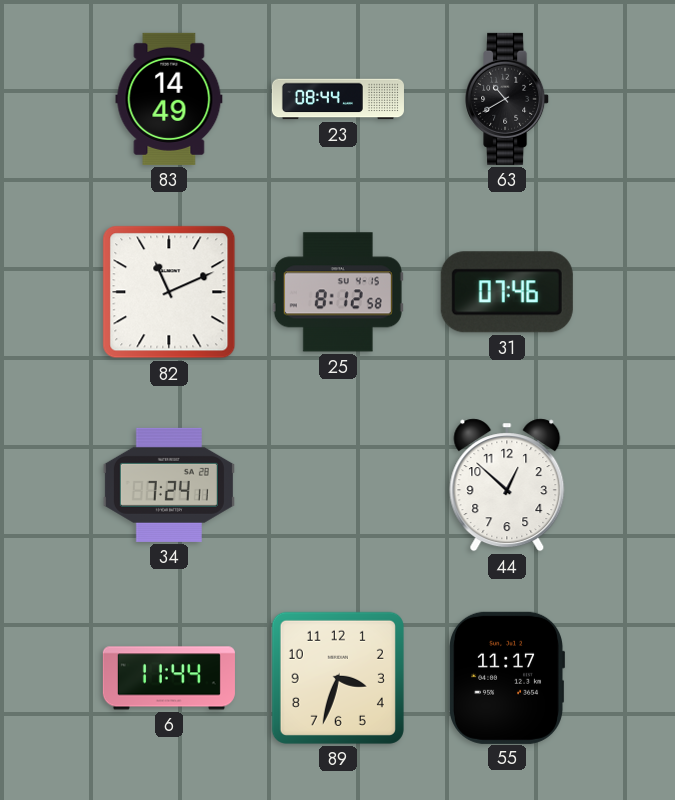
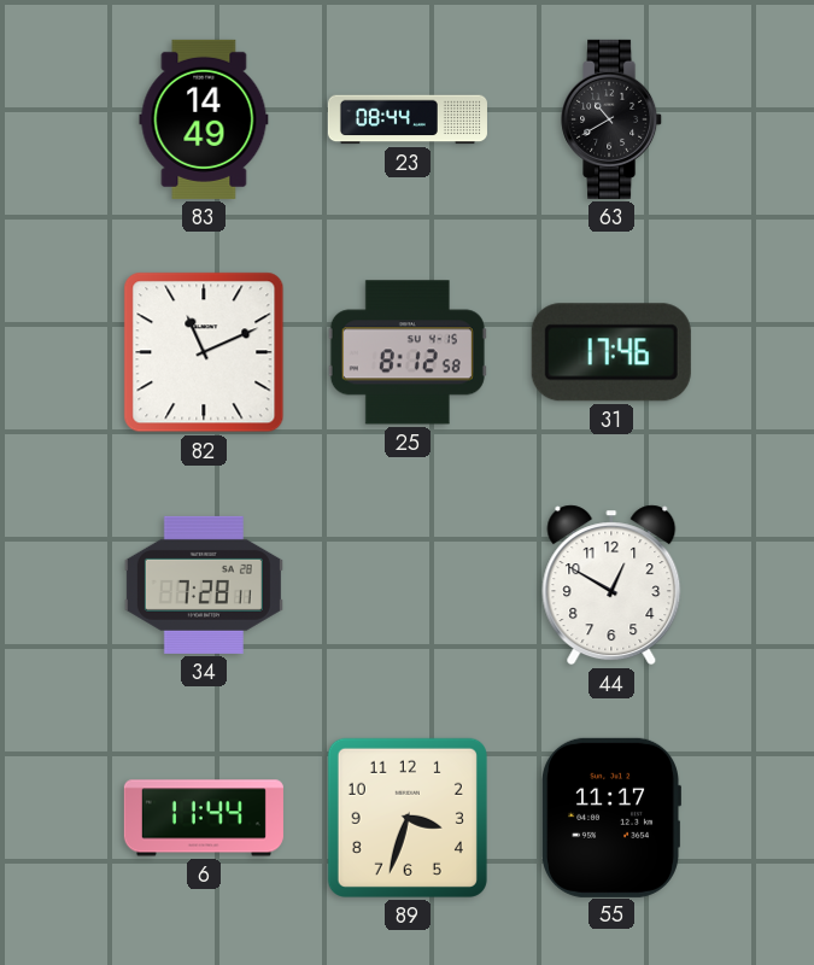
31: 07:46 -> 17:46 (611, 352)
34: 7:24 -> 7:28 (204, 585)
44: 12:52 -> 12:50 (611, 585)
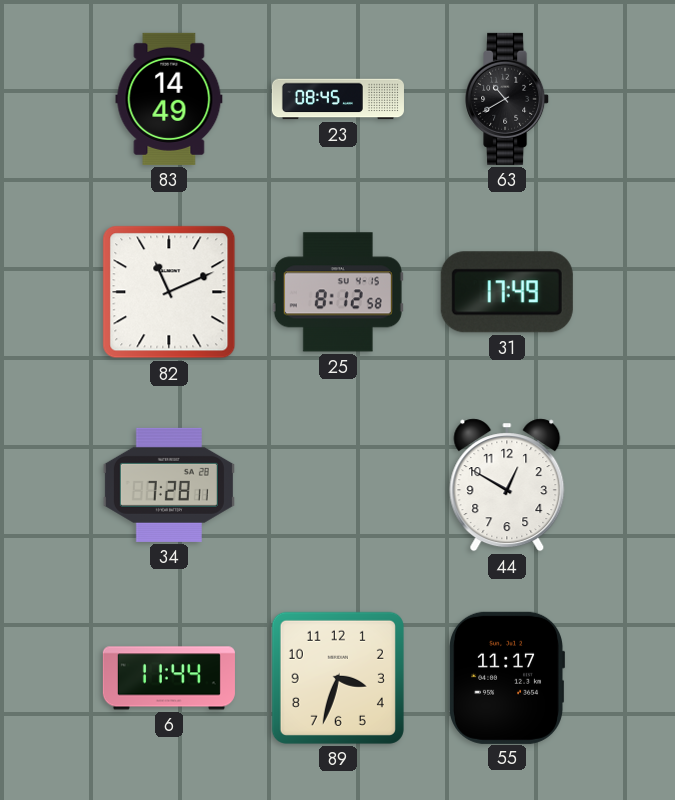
23: 08:44 -> 08:45 (338, 99)
31: 17:46 -> 17:49 (507, 292)
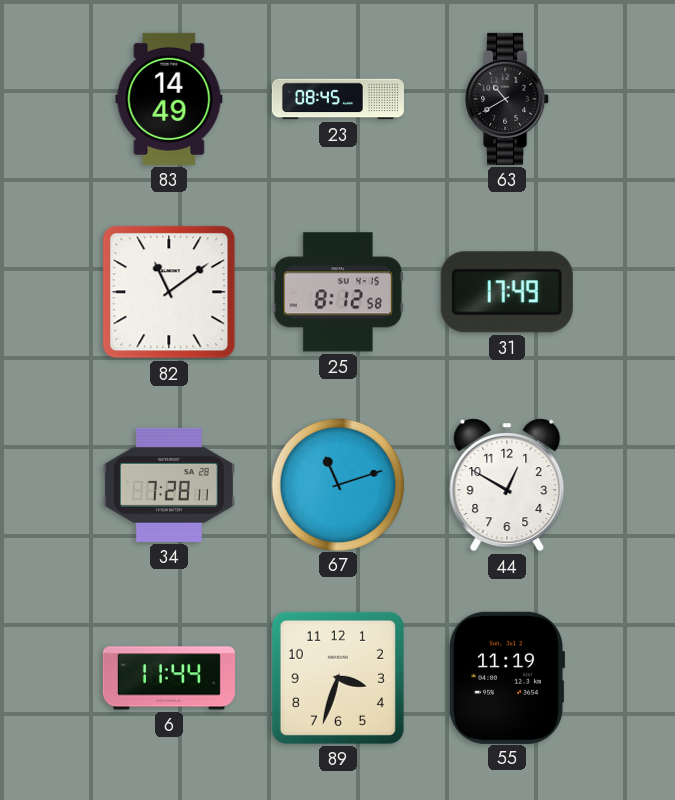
82: 11:11 -> 11:09 (169, 292)
67: none -> 11:12 (337, 484)
55: 11:17 -> 11:19 (506, 678)
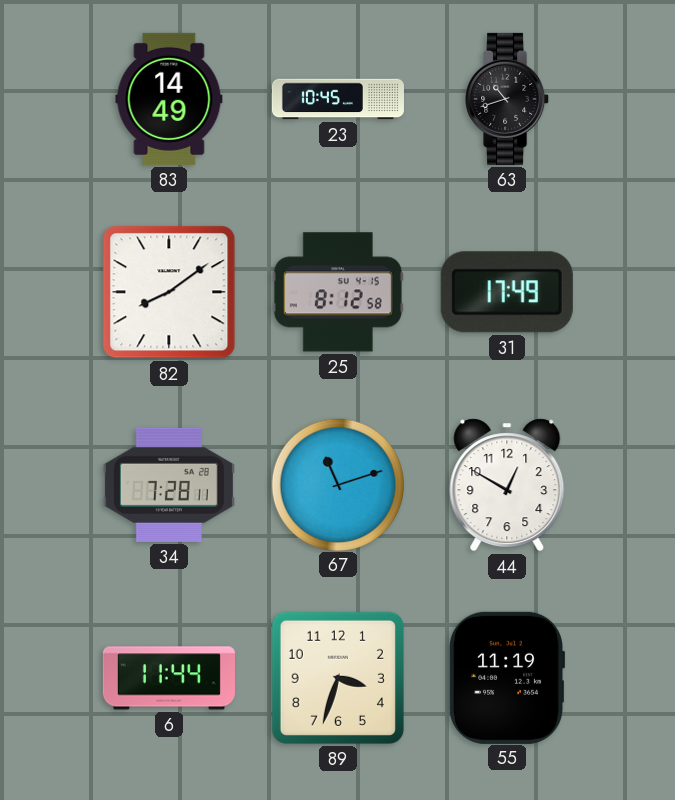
23: 08:45 -> 10:45 (338, 99)
63: 10:40 -> 10:42 (508, 99)
82: 11:09 -> 8:09 (169, 292)
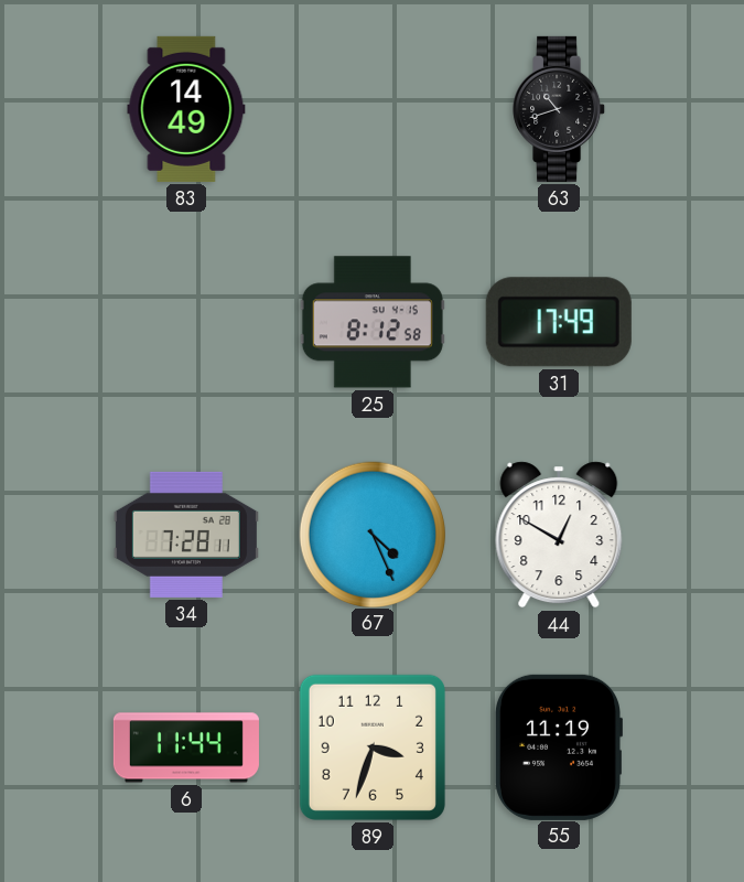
23: 10:45 -> none (338, 99)
82: 8:09 -> none (169, 292)
67: 11:12 -> 4:26 (371, 534)
